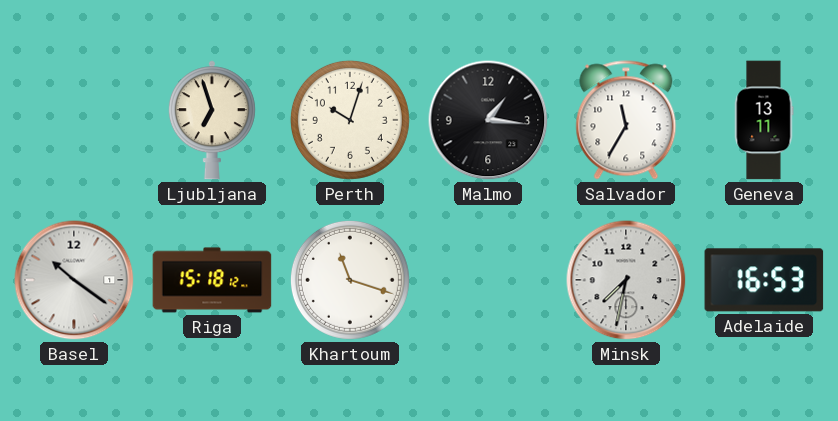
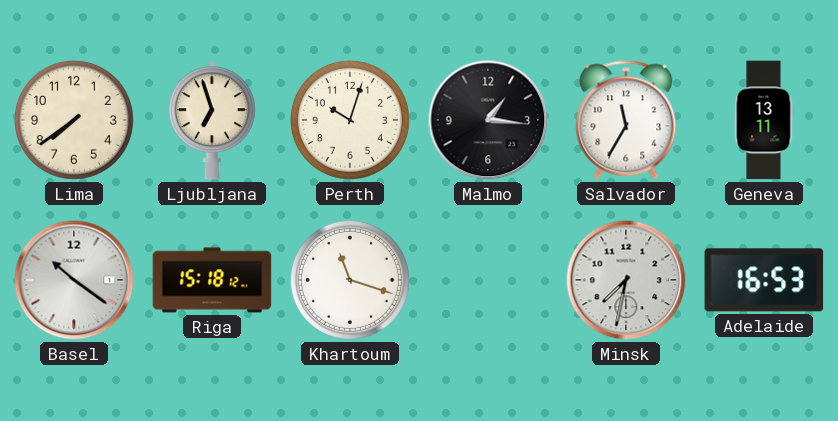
Lima: none -> 7:39 (74, 120)
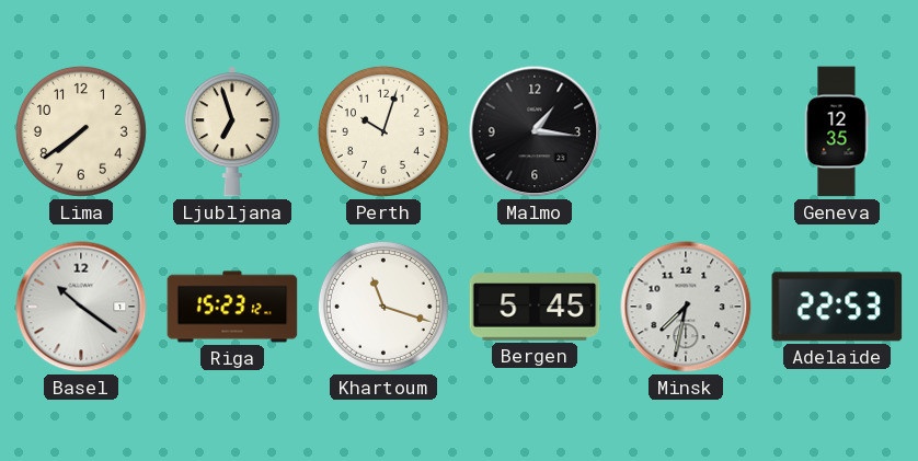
Salvador: 11:35 -> none (626, 120)
Geneva: 13:11 -> 12:35 (837, 131)
Riga: 15:18 -> 15:23 (232, 307)
Bergen: none -> 5:45 (535, 307)
Adelaide: 16:53 -> 22:53 (837, 307)
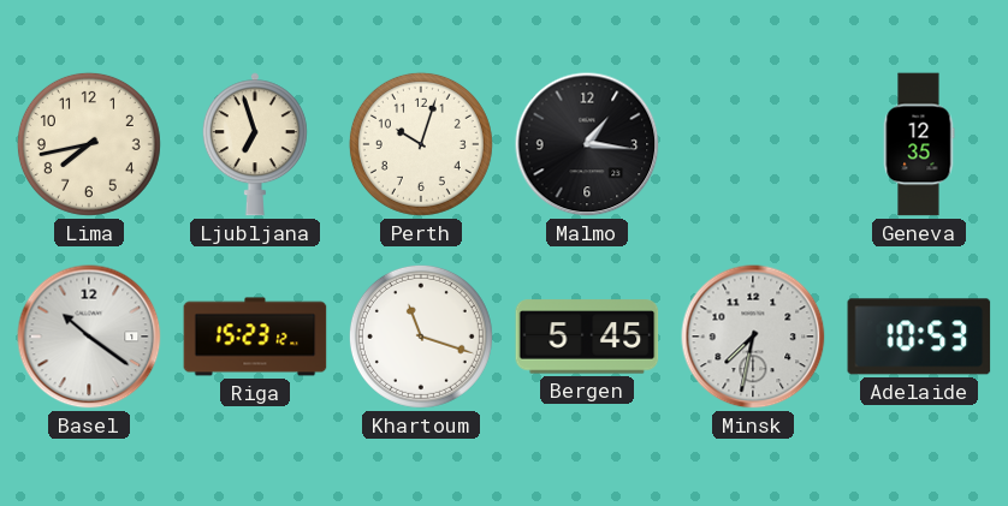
Lima: 7:39 -> 7:43 (89, 144)
Adelaide: 22:53 -> 10:53 (919, 337)
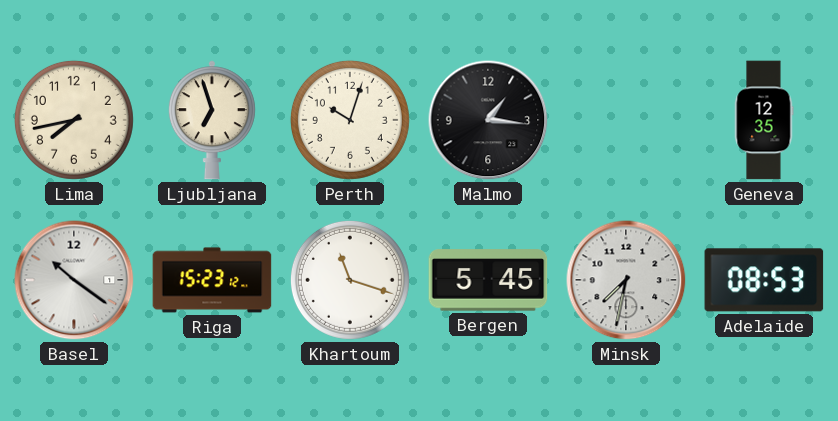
Adelaide: 10:53 -> 08:53 (764, 280)
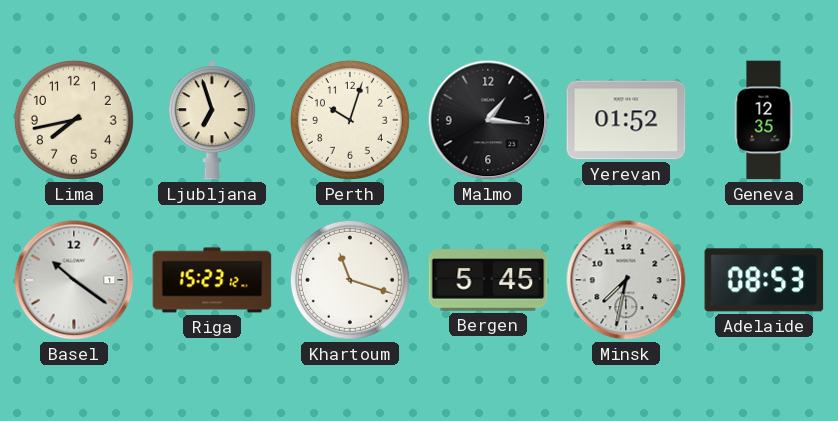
Yerevan: none -> 01:52 (626, 120)
